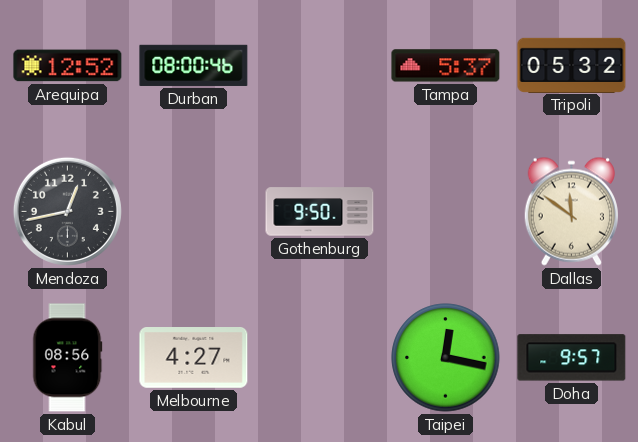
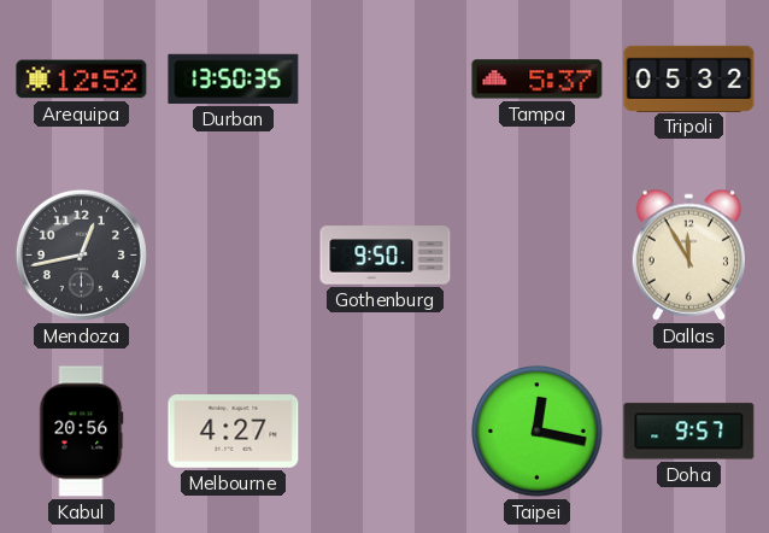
Durban: 08:00 -> 13:50 (234, 78)
Dallas: 11:51 -> 11:55 (688, 254)
Kabul: 08:56 -> 20:56 (82, 432)
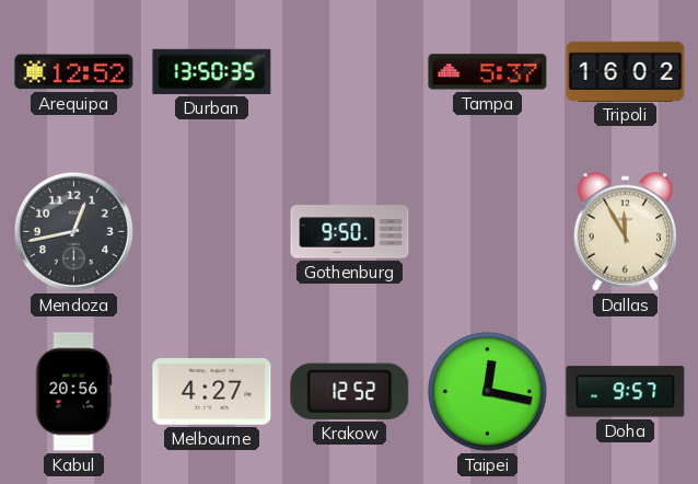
Tripoli: 05:32 -> 16:02 (626, 71)
Krakow: none -> 12:52 (350, 391)
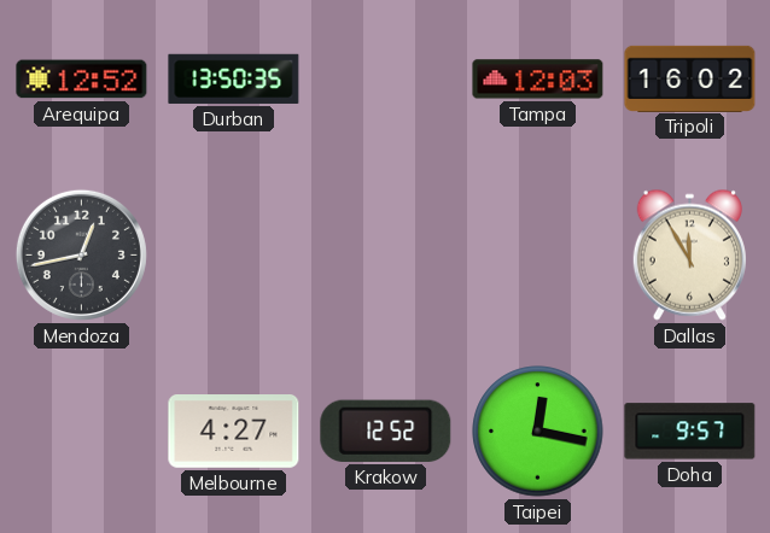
Tampa: 5:37 -> 12:03 (538, 80)
Gothenburg: 9:50 -> none (350, 232)
Kabul: 20:56 -> none (74, 392)
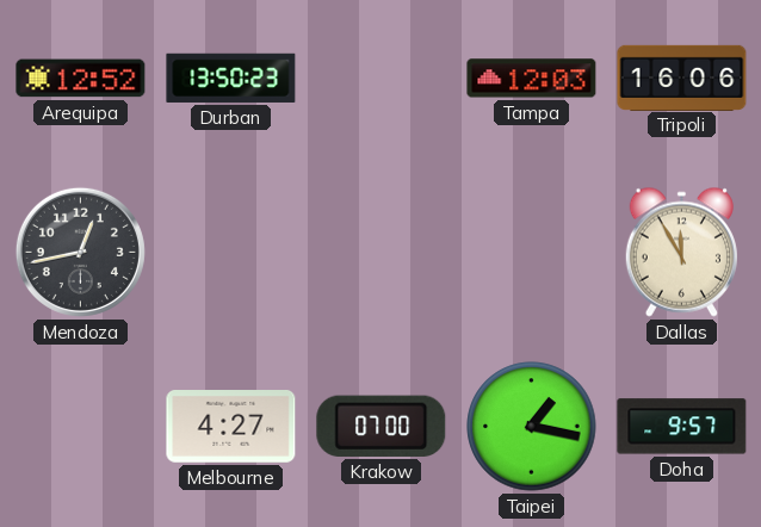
Durban: 13:50:35 -> 13:50:23 (231, 77)
Tripoli: 16:02 -> 16:06 (682, 77)
Krakow: 12:52 -> 07:00 (382, 426)
Taipei: 12:17 -> 1:17 (532, 427)
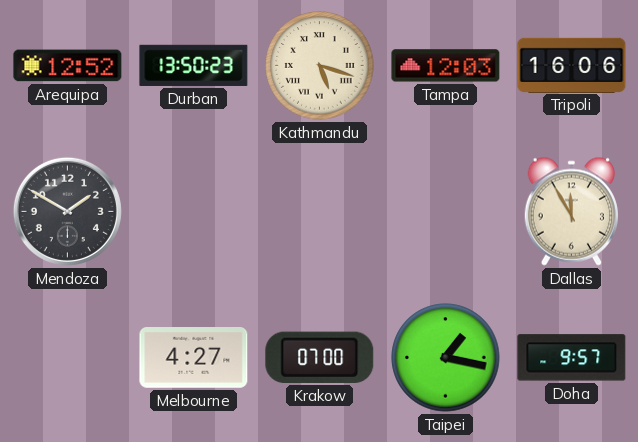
Kathmandu: none -> 5:18 (320, 66)
Mendoza: 12:43 -> 1:50 (67, 211)
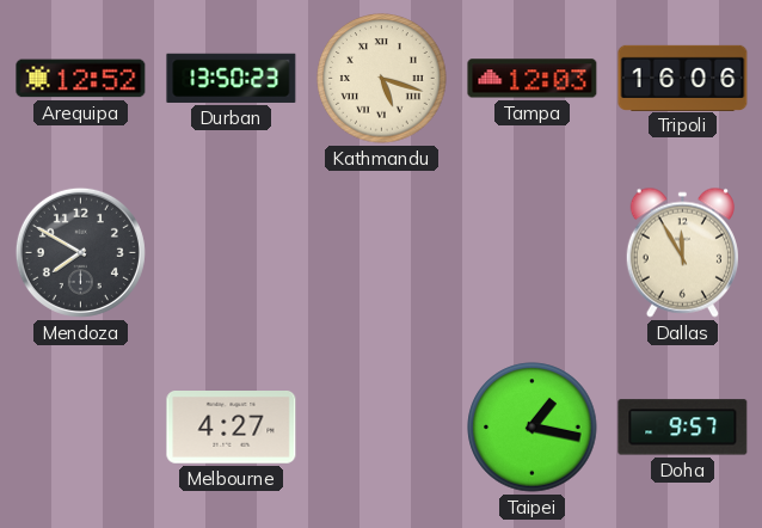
Mendoza: 1:50 -> 7:50 (80, 252)
Krakow: 07:00 -> none (320, 357)
